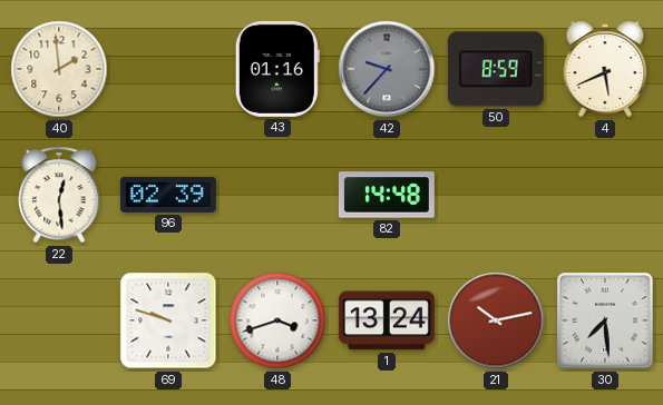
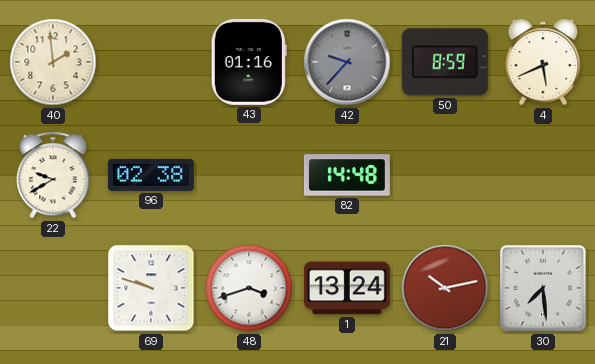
22: 12:29 -> 9:40 (53, 175)
96: 02:39 -> 02:38 (151, 175)
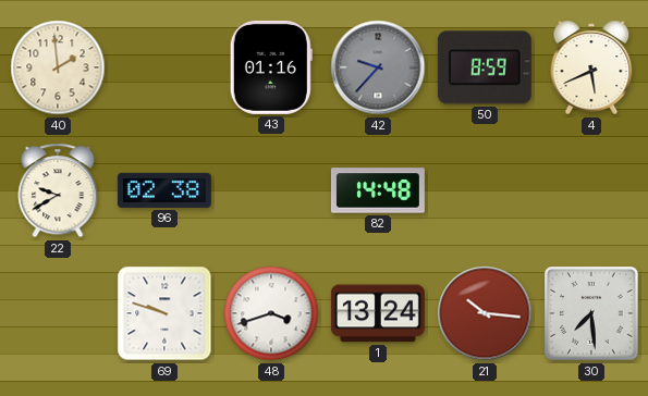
21: 10:13 -> 10:16 (485, 313)
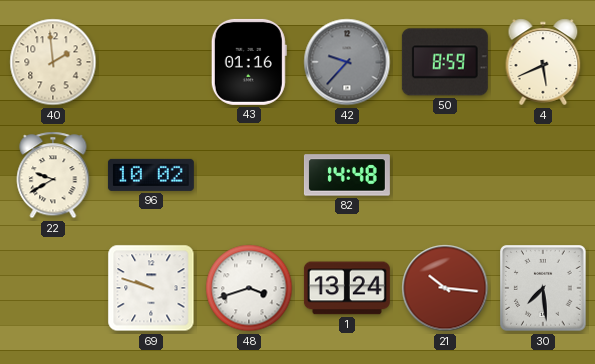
96: 02:38 -> 10:02 (151, 175)
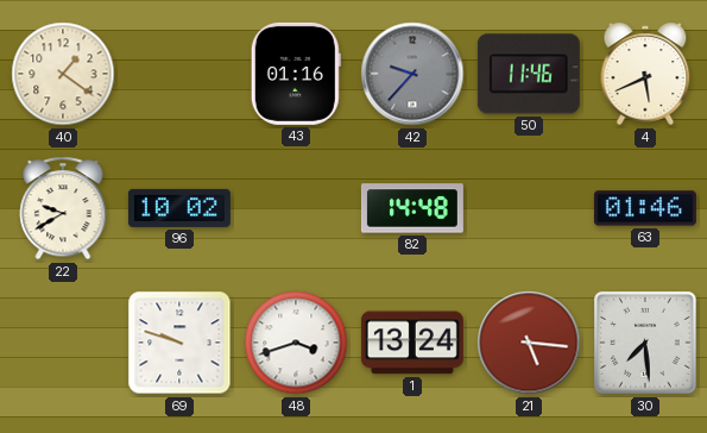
40: 1:59 -> 1:21 (63, 74)
50: 8:59 -> 11:46 (529, 74)
63: none -> 01:46 (645, 208)
21: 10:16 -> 5:16 (529, 343)
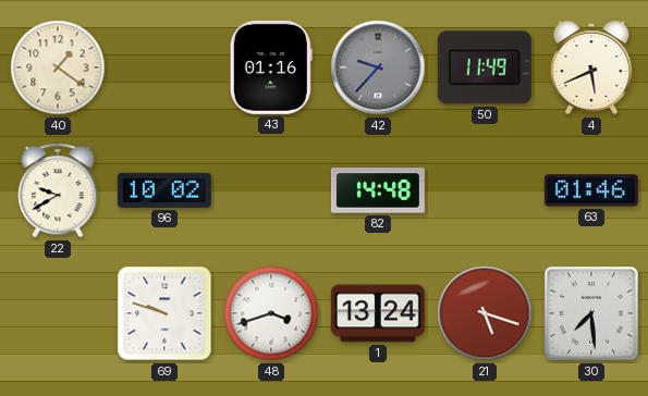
50: 11:46 -> 11:49 (485, 67)
21: 5:16 -> 5:18 (485, 313)
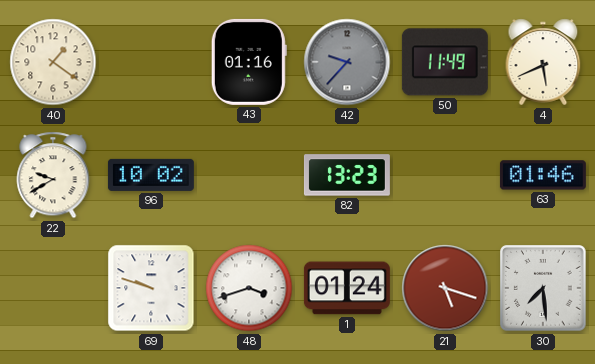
82: 14:48 -> 13:23 (347, 175)
1: 13:24 -> 01:24 (347, 288)
